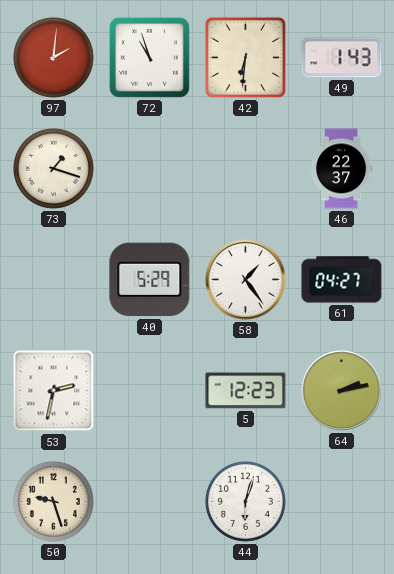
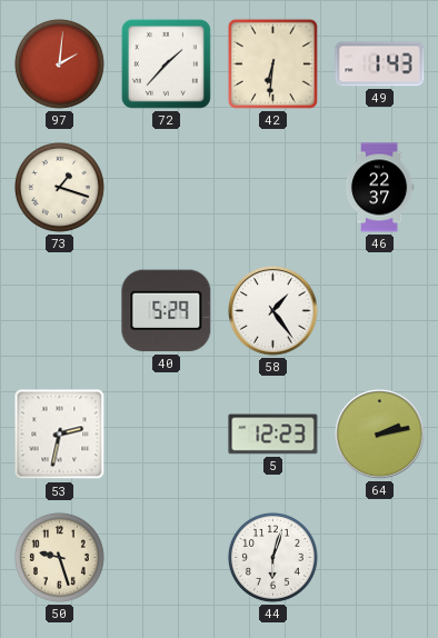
72: 10:57 -> 1:37 (166, 63)
61: 04:27 -> none (342, 280)
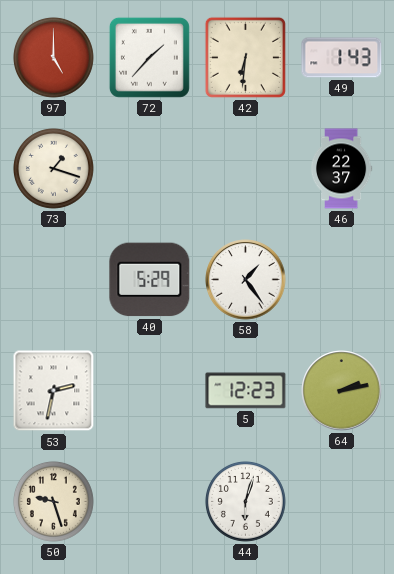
97: 2:01 -> 5:00 (53, 57)
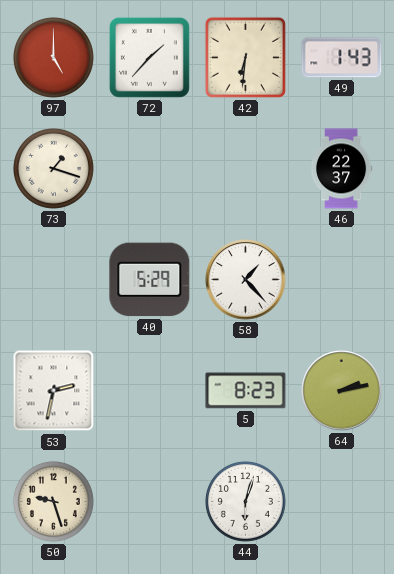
58: 1:24 -> 1:23 (246, 280)
5: 12:23 -> 8:23 (246, 391)
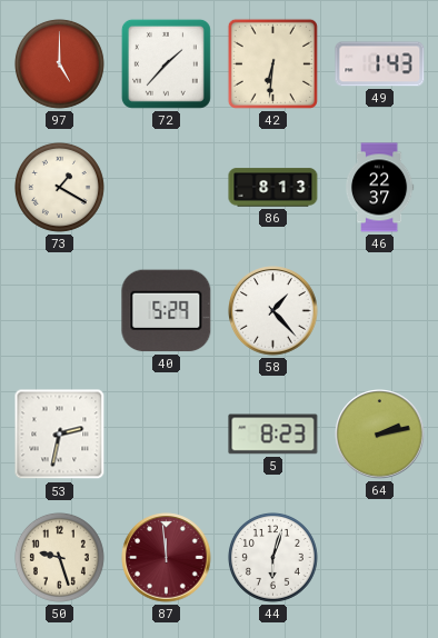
73: 1:18 -> 1:20 (59, 187)
86: none -> 8:13 (273, 188)
87: none -> 11:59 (167, 558)
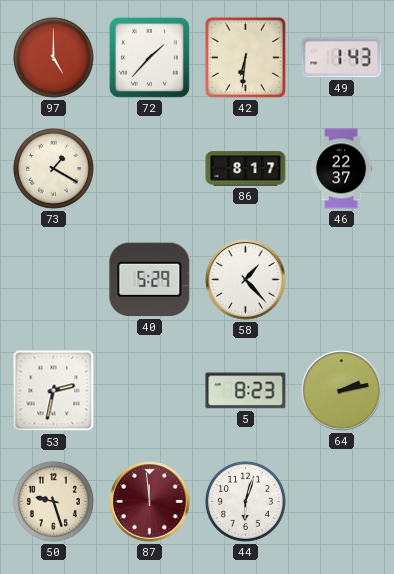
86: 8:13 -> 8:17 (246, 169)
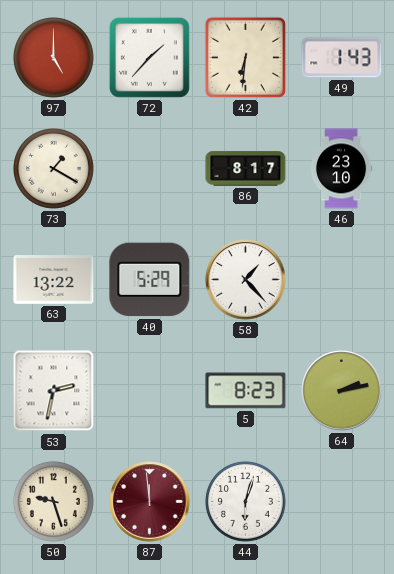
46: 22:37 -> 23:10 (341, 169)
63: none -> 13:22 (54, 280)
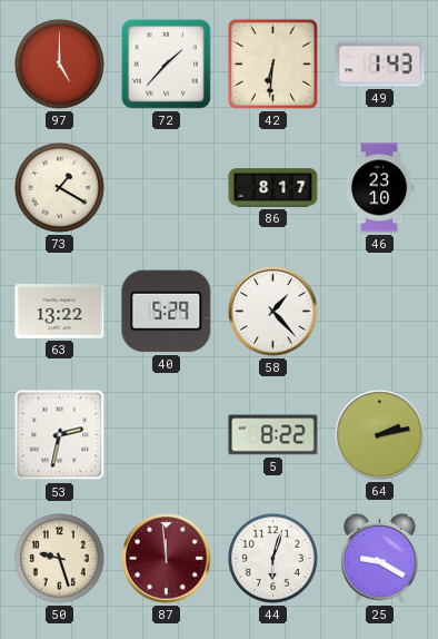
5: 8:23 -> 8:22 (273, 435)
25: none -> 9:20 (380, 558)
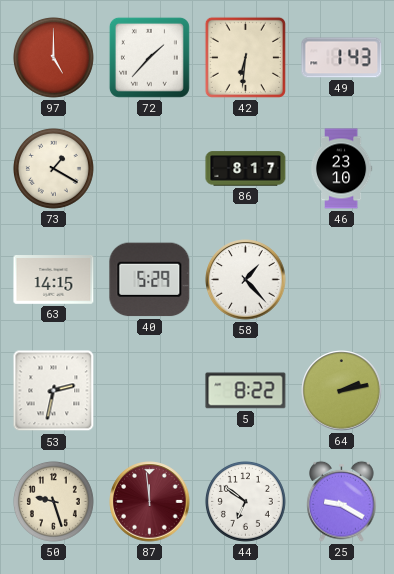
63: 13:22 -> 14:15 (54, 280)
44: 6:03 -> 6:51 (245, 501)
